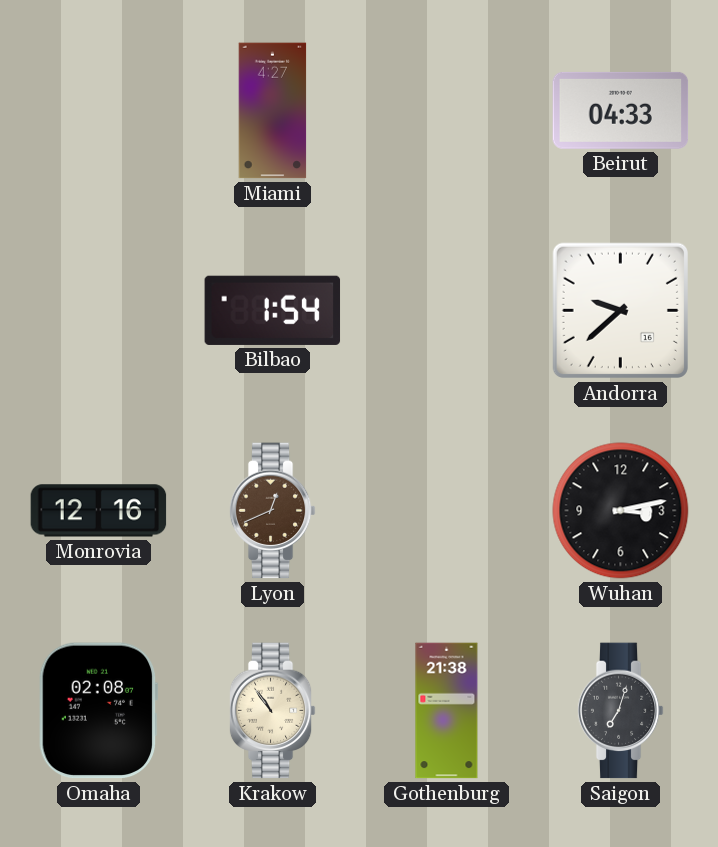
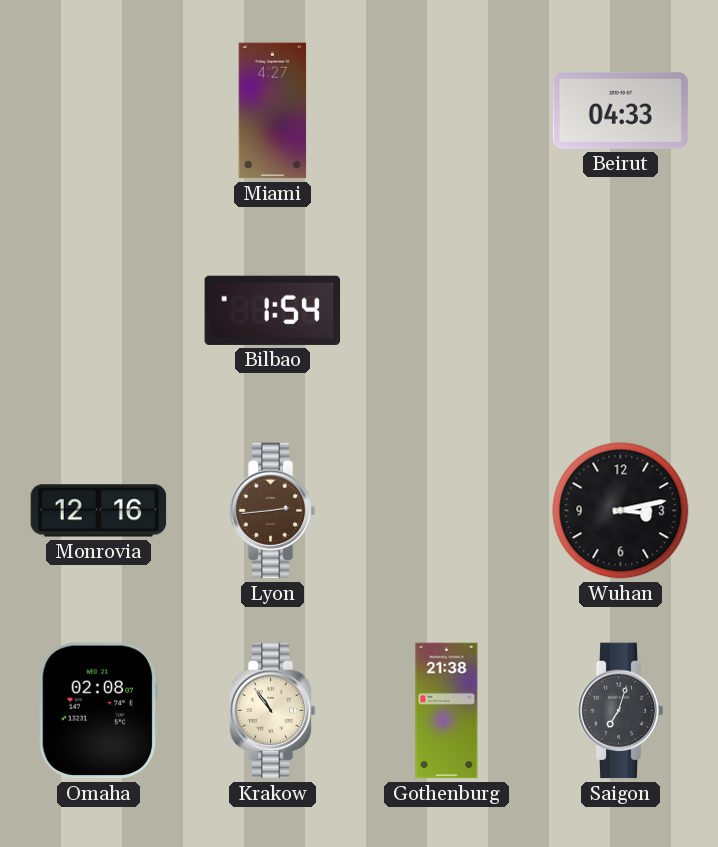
Andorra: 9:38 -> none (620, 310)
Lyon: 12:41 -> 2:44 (272, 511)
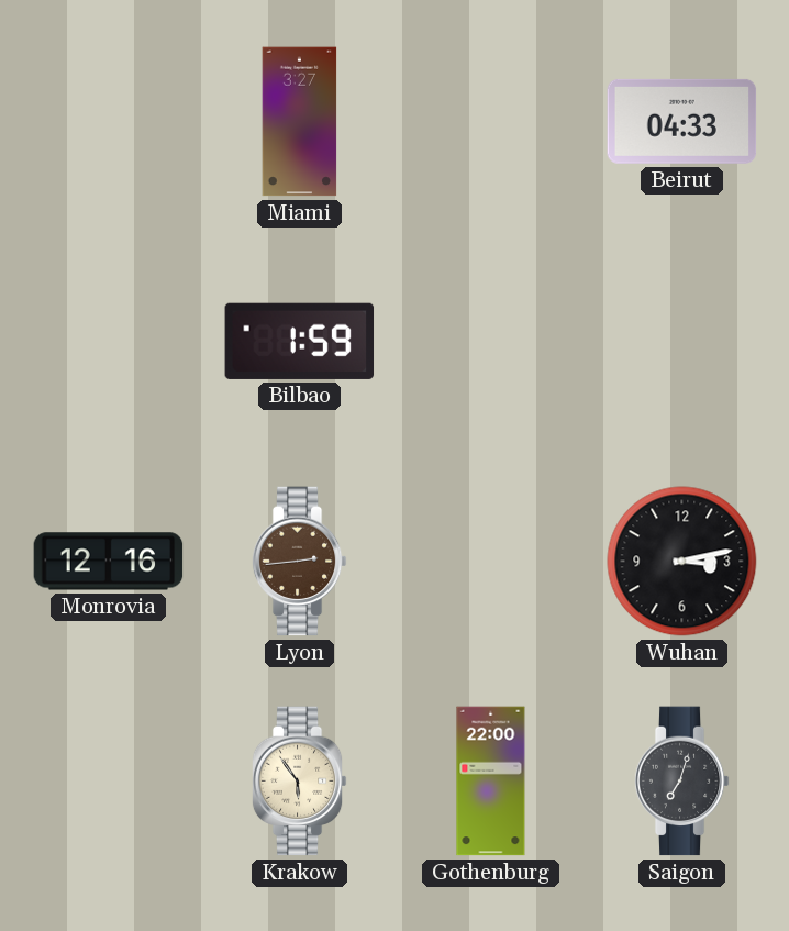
Miami: 4:27 -> 3:27 (300, 122)
Bilbao: 1:54 -> 1:59 (300, 341)
Omaha: 02:08 -> none (98, 711)
Krakow: 10:54 -> 5:54 (299, 782)
Gothenburg: 21:38 -> 22:00 (491, 782)
